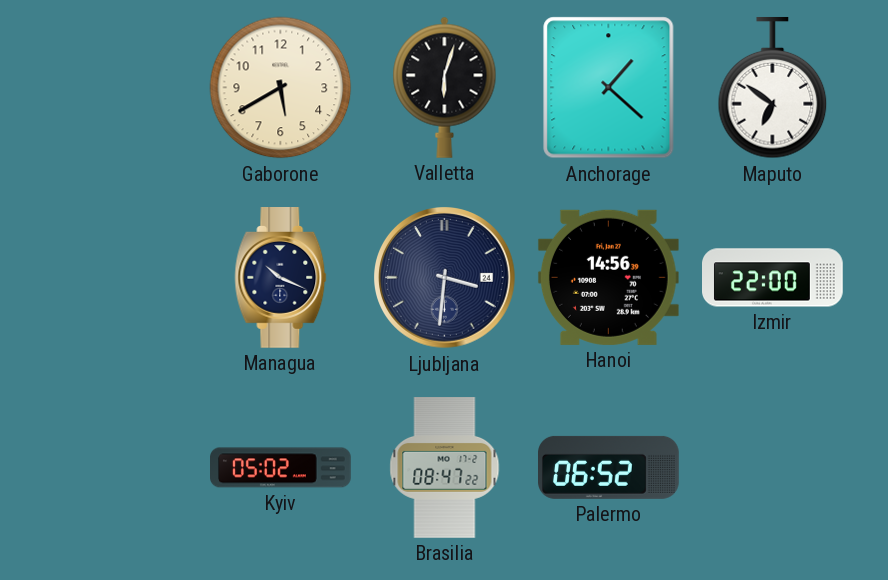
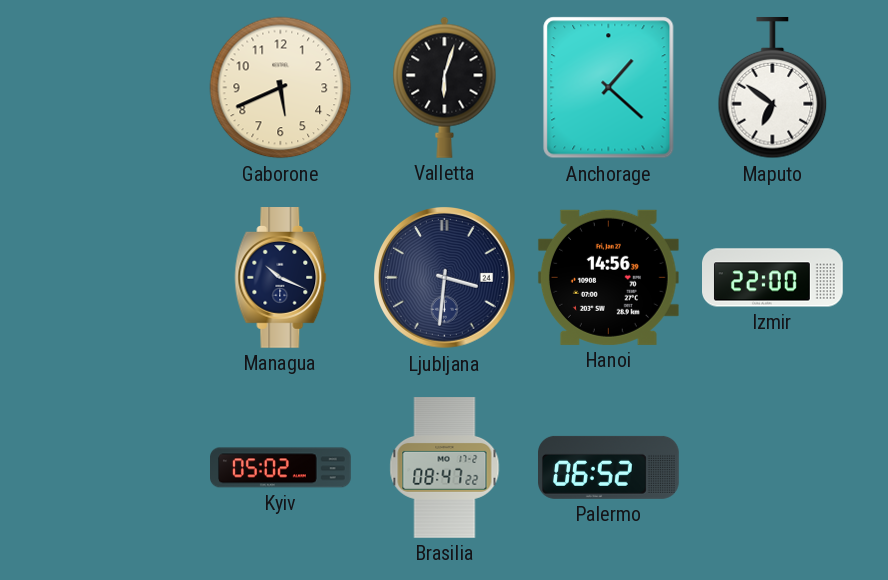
Gaborone: 5:40 -> 5:41 (281, 88)
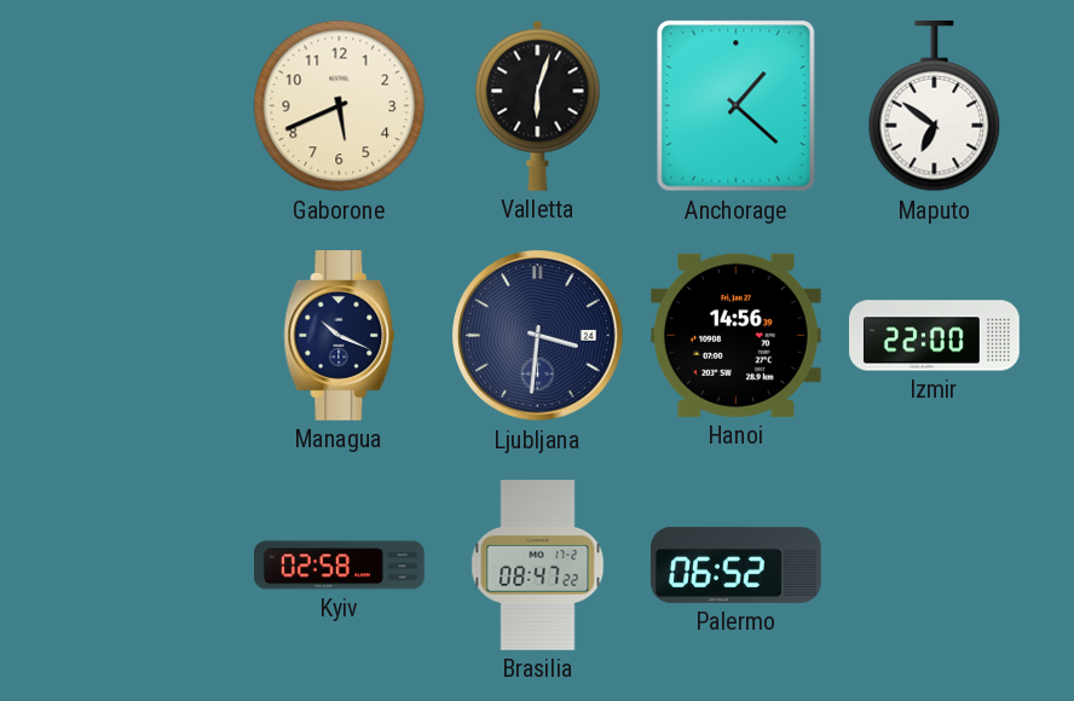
Kyiv: 05:02 -> 02:58 (340, 566)
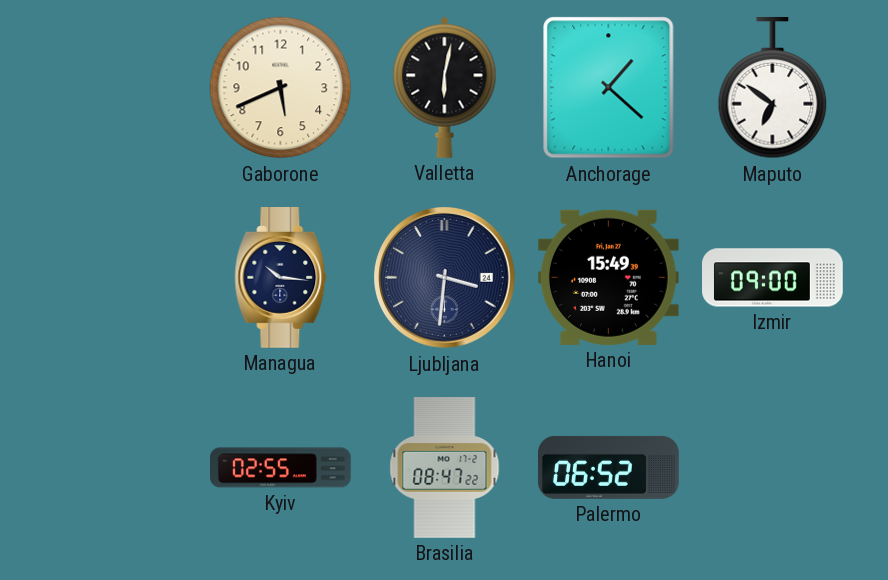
Valletta: 6:03 -> 6:02 (445, 87)
Managua: 10:19 -> 10:16 (281, 278)
Hanoi: 14:56 -> 15:49 (608, 277)
Izmir: 22:00 -> 09:00 (773, 278)
Kyiv: 02:58 -> 02:55 (281, 468)
